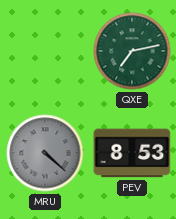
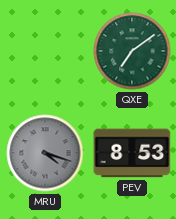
QXE: 7:13 -> 7:09 (132, 51)
MRU: 4:22 -> 4:18 (45, 153)
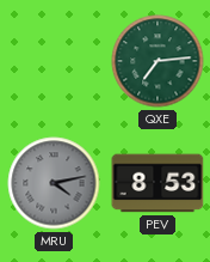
QXE: 7:09 -> 7:14 (157, 61)
MRU: 4:18 -> 4:13 (54, 183)
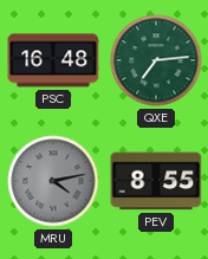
PSC: none -> 16:48 (53, 60)
PEV: 8:53 -> 8:55 (156, 181)
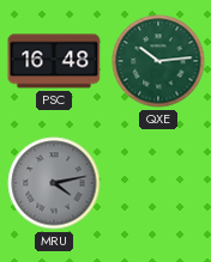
QXE: 7:14 -> 10:14 (158, 61)
PEV: 8:55 -> none (156, 181)
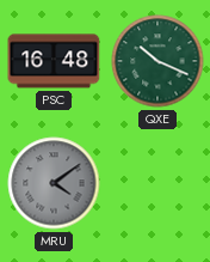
QXE: 10:14 -> 10:19 (157, 61)
MRU: 4:13 -> 4:09 (54, 183)
